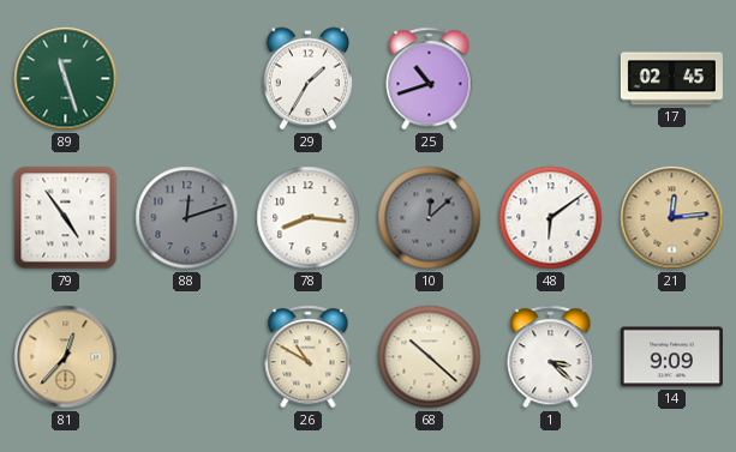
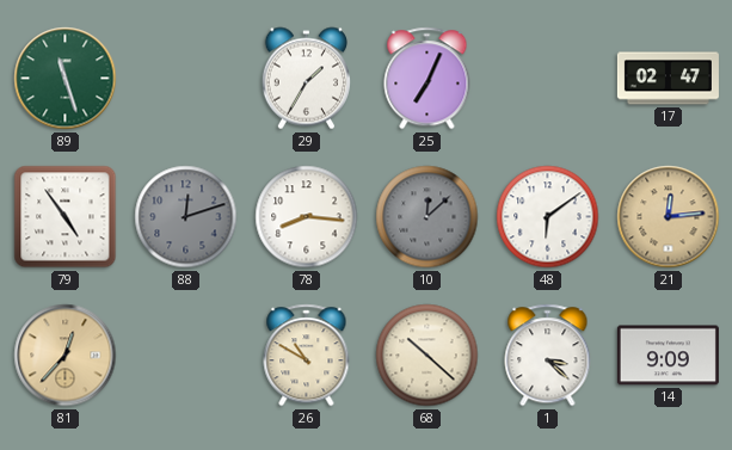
25: 10:42 -> 7:04 (427, 79)
17: 02:45 -> 02:47 (668, 79)
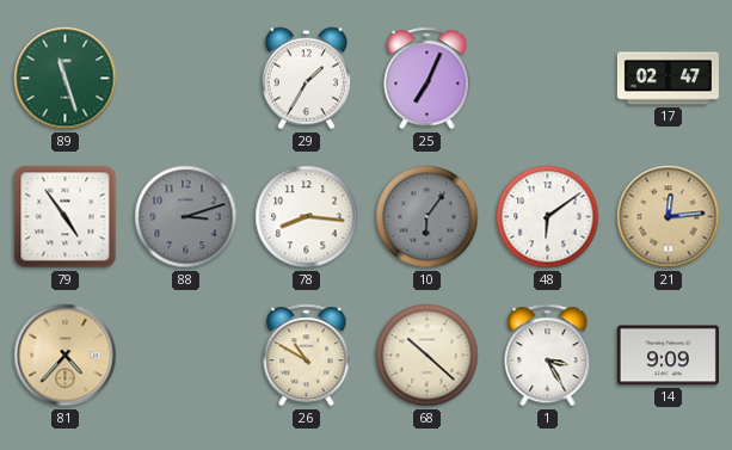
88: 12:12 -> 3:12 (186, 217)
10: 12:08 -> 6:06 (427, 217)
81: 12:37 -> 4:37 (66, 356)
1: 3:22 -> 3:25 (548, 356)
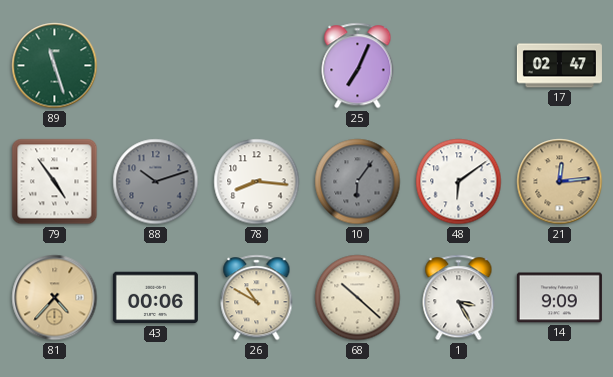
29: 1:35 -> none (306, 79)
88: 3:12 -> 10:12 (156, 182)
43: none -> 00:06 (155, 298)
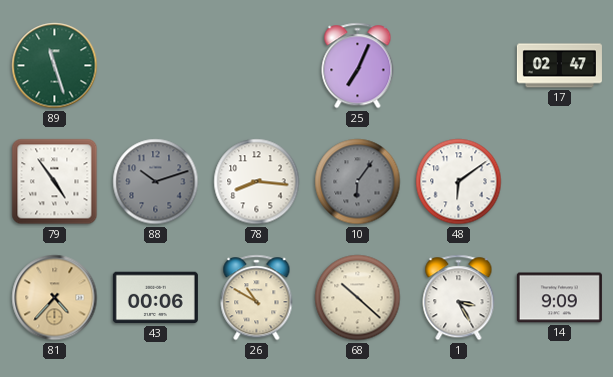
21: 12:14 -> none (560, 182)
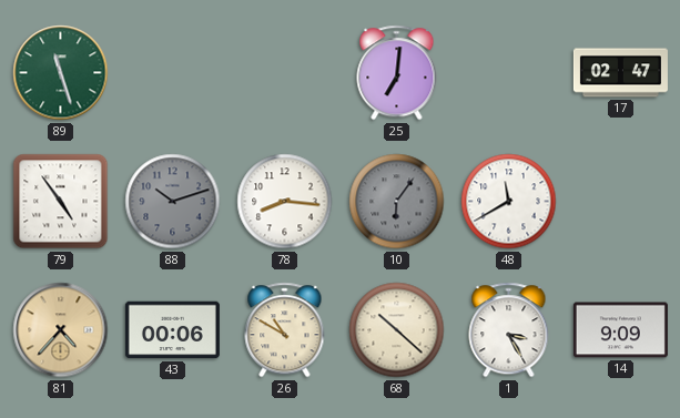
25: 7:04 -> 7:01 (397, 73)
48: 6:09 -> 11:40 (509, 202)
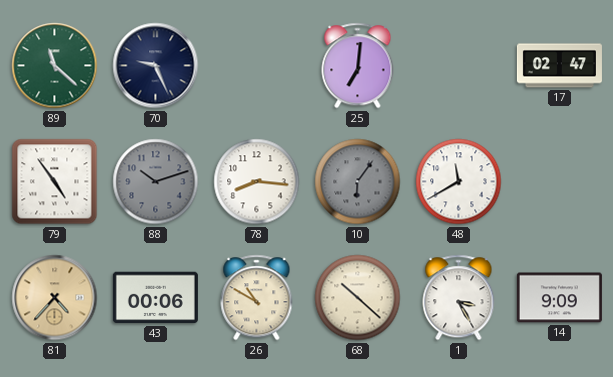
89: 11:27 -> 11:22 (55, 66)
70: none -> 9:26 (156, 66)
